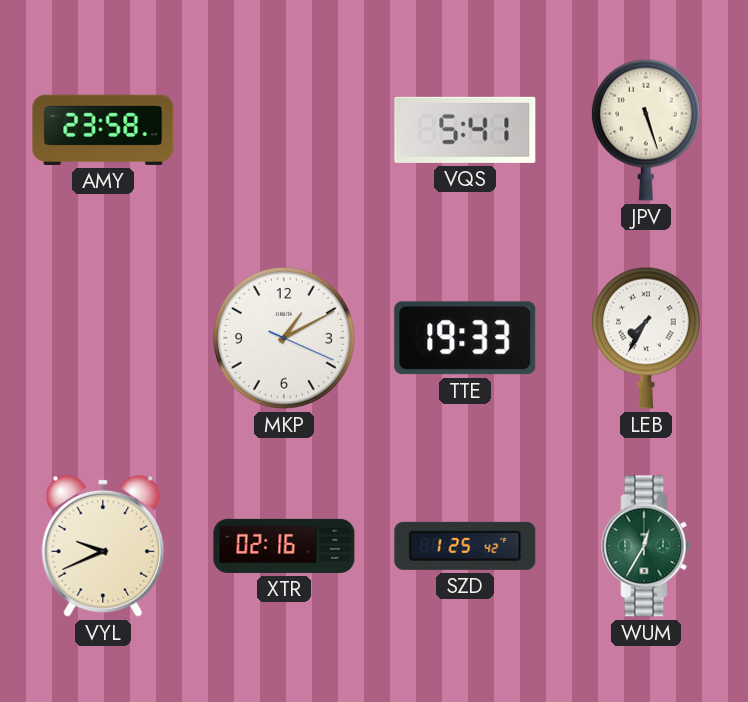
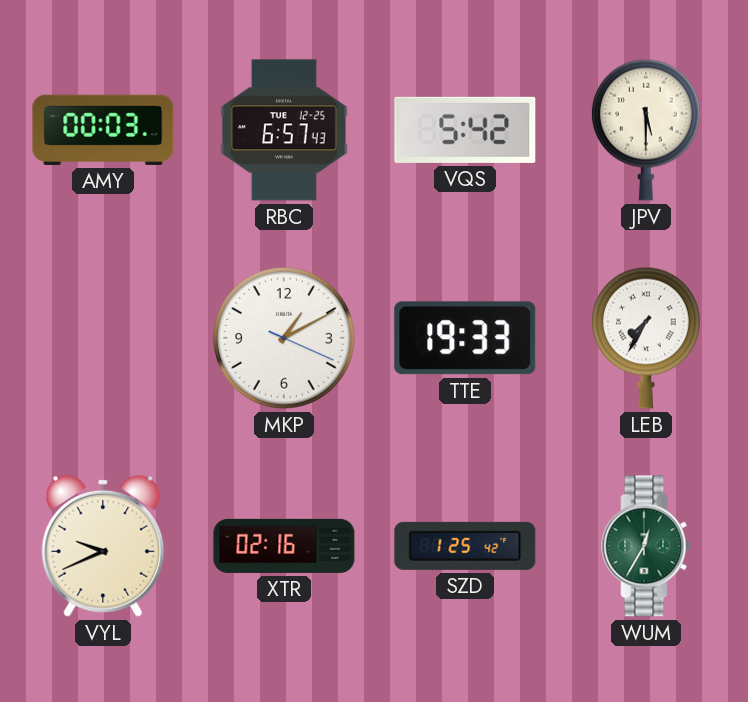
AMY: 23:58 -> 00:03 (103, 130)
RBC: none -> 6:57 (285, 130)
VQS: 5:41 -> 5:42 (465, 130)
JPV: 5:27 -> 5:30 (646, 130)
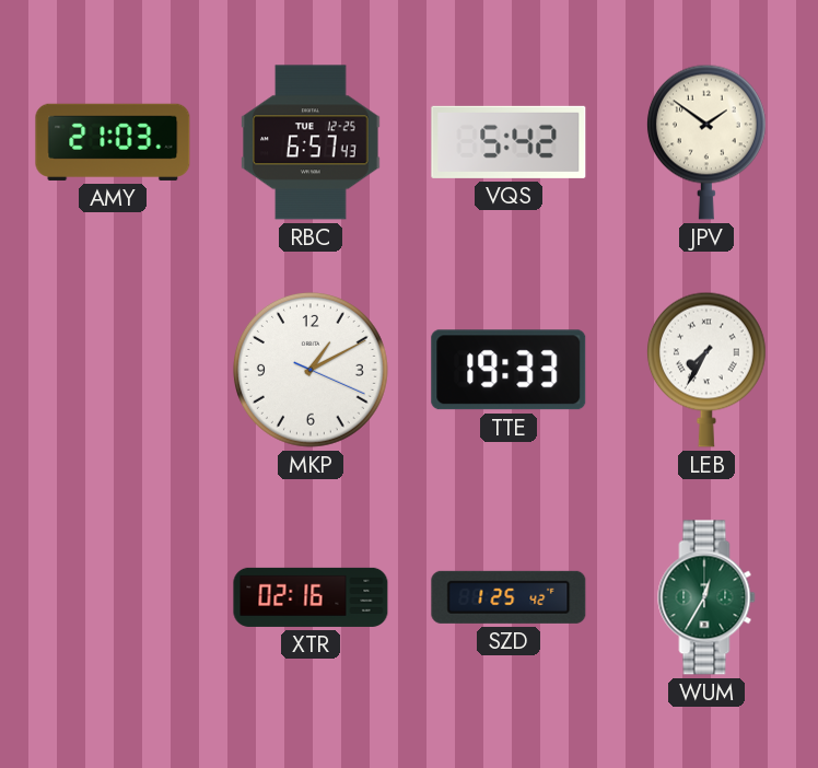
AMY: 00:03 -> 21:03 (113, 142)
JPV: 5:30 -> 1:51 (706, 142)
VYL: 9:41 -> none (103, 546)
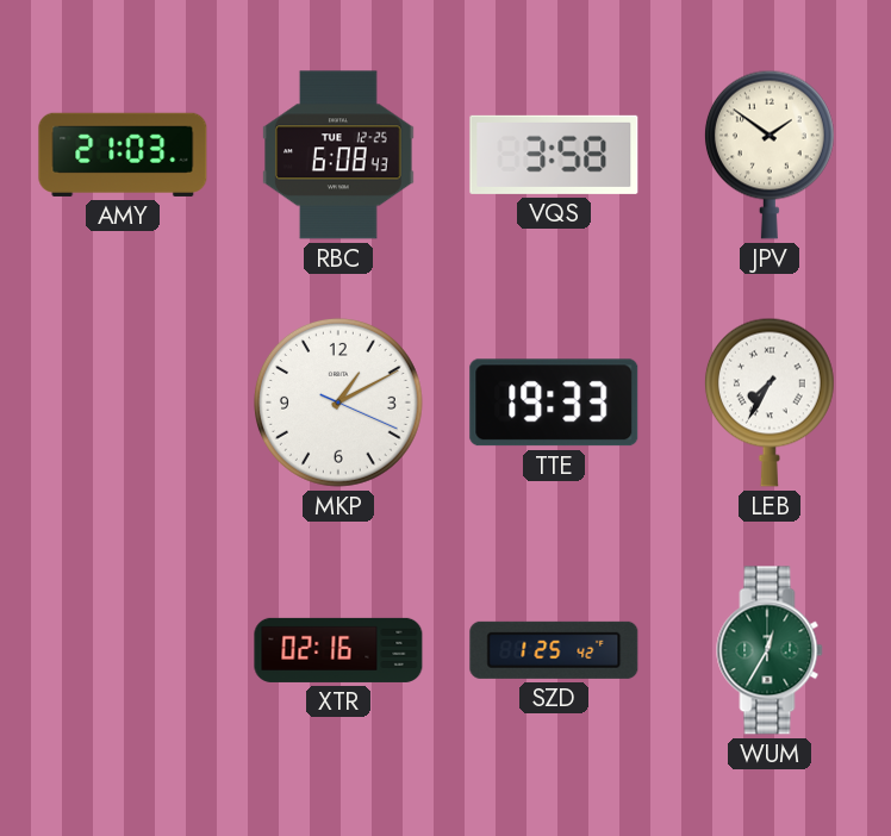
RBC: 6:57 -> 6:08 (339, 155)
VQS: 5:42 -> 3:58 (554, 155)
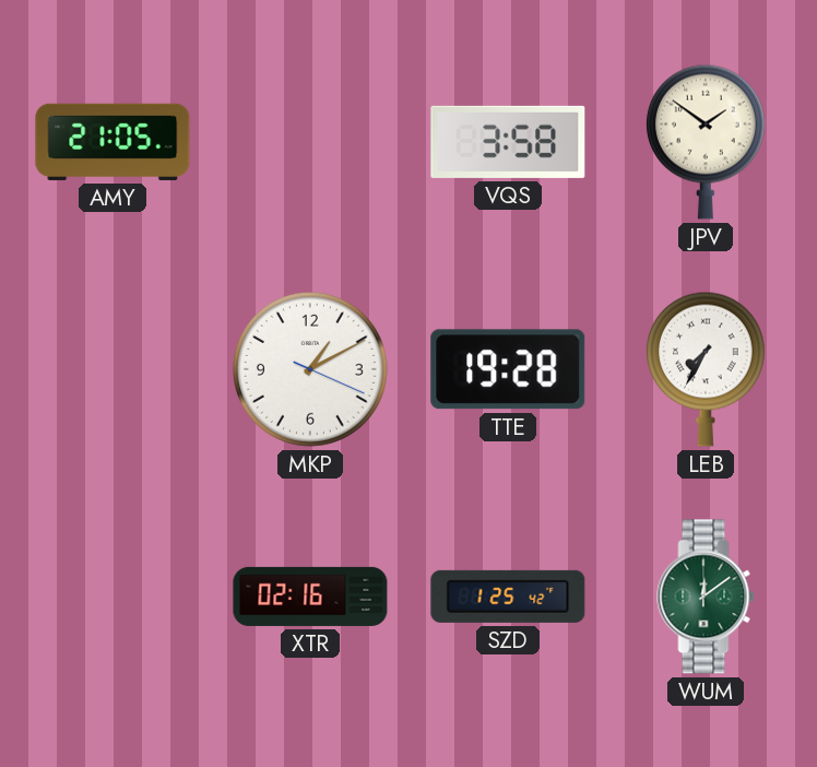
AMY: 21:03 -> 21:05 (113, 142)
RBC: 6:08 -> none (339, 155)
TTE: 19:33 -> 19:28 (508, 369)
WUM: 12:35 -> 12:09 (706, 597)
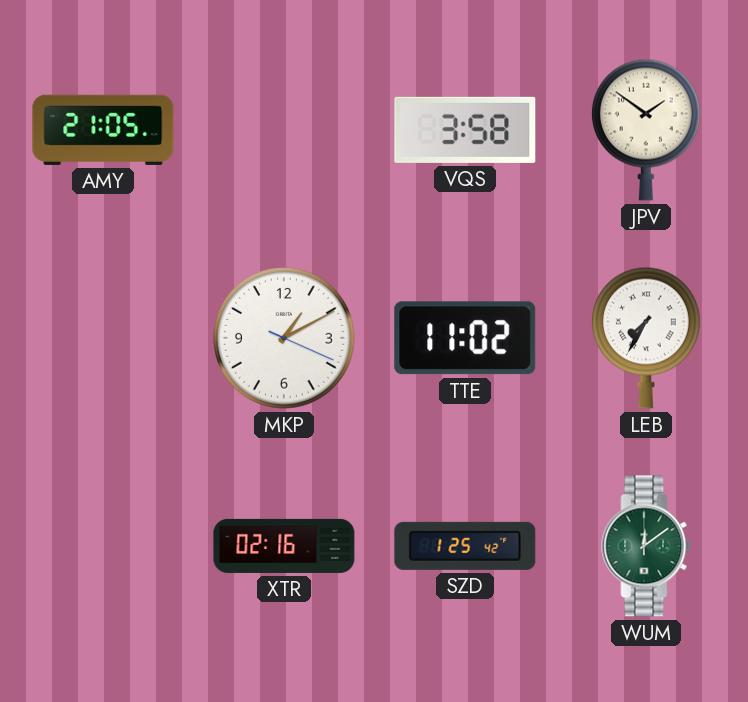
TTE: 19:28 -> 11:02 (465, 338)
